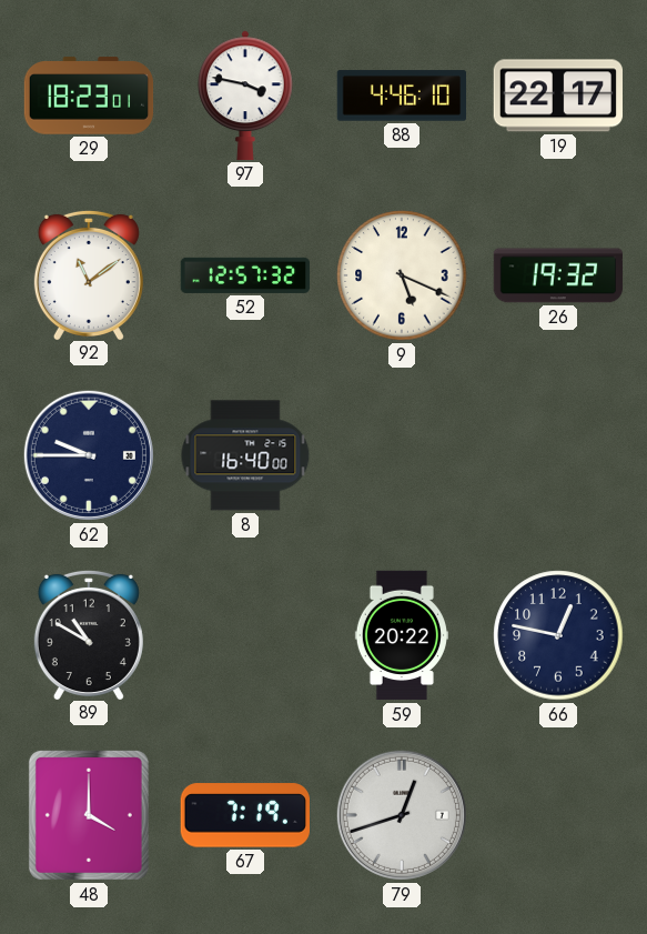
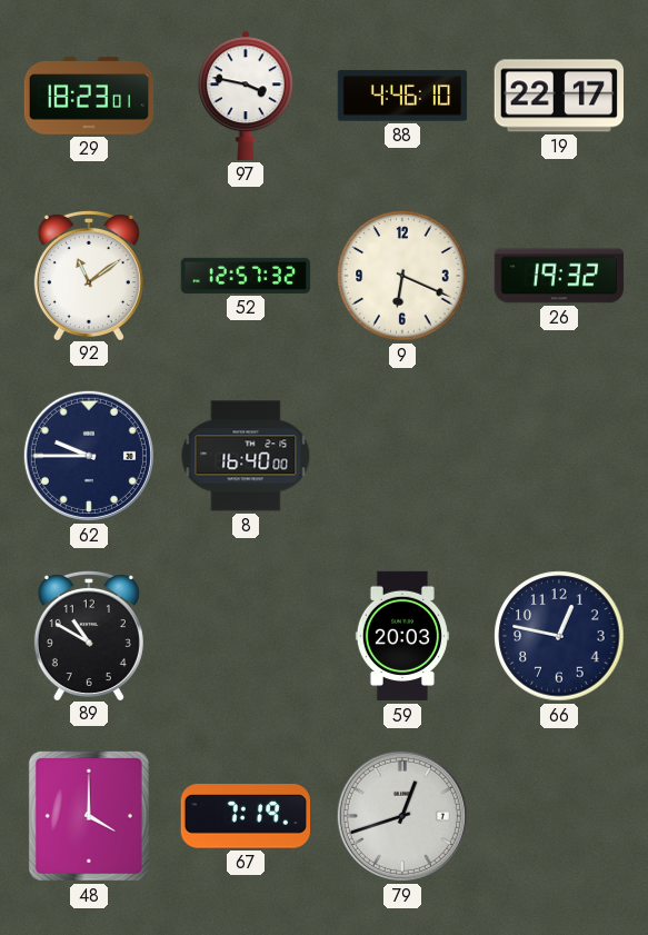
9: 5:19 -> 6:19 (402, 276)
59: 20:22 -> 20:03 (402, 636)
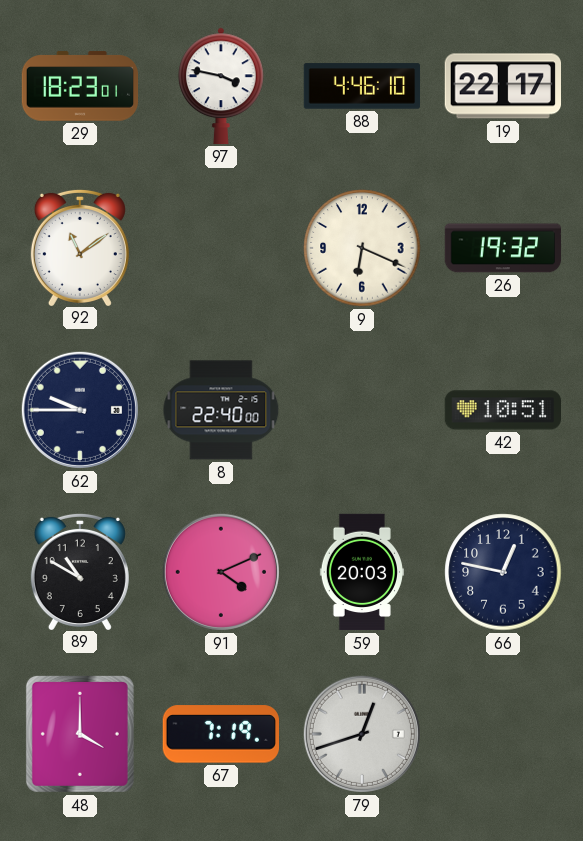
52: 12:57 -> none (246, 276)
8: 16:40 -> 22:40 (221, 410)
42: none -> 10:51 (502, 410)
91: none -> 4:11 (221, 572)
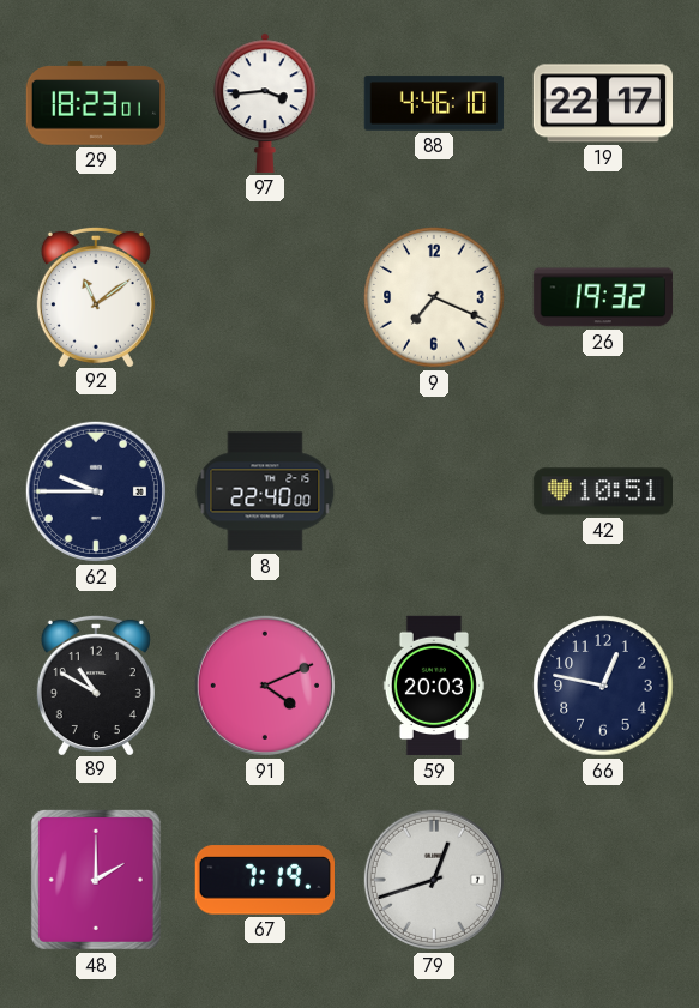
97: 3:47 -> 3:44 (266, 103)
9: 6:19 -> 7:19 (434, 297)
48: 4:00 -> 2:00 (96, 880)
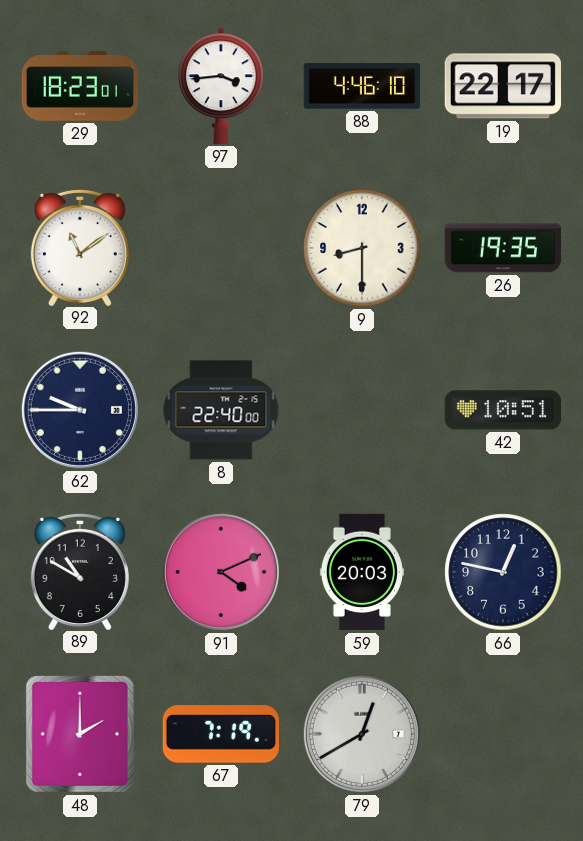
9: 7:19 -> 8:30 (362, 248)
26: 19:32 -> 19:35 (503, 248)
79: 12:42 -> 12:40 (362, 734)
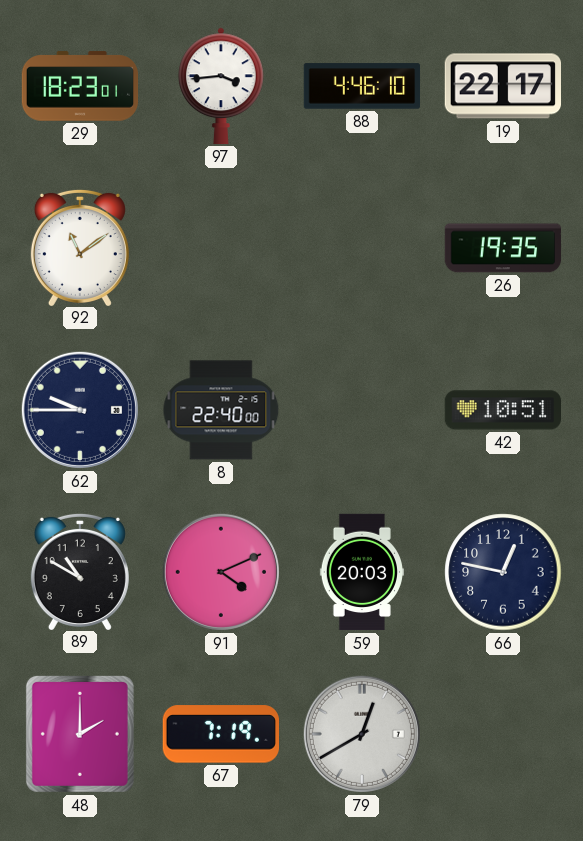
9: 8:30 -> none (362, 248)
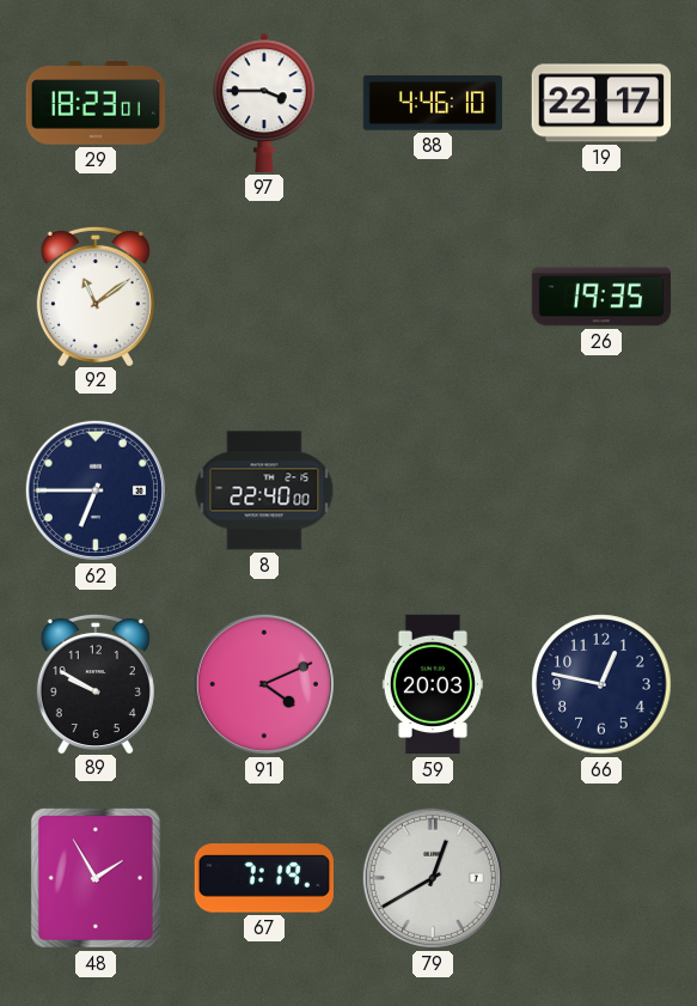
97: 3:44 -> 3:45 (265, 103)
62: 9:45 -> 6:45 (96, 490)
42: 10:51 -> none (502, 410)
89: 10:50 -> 9:50 (96, 683)
48: 2:00 -> 1:55 (96, 878)
